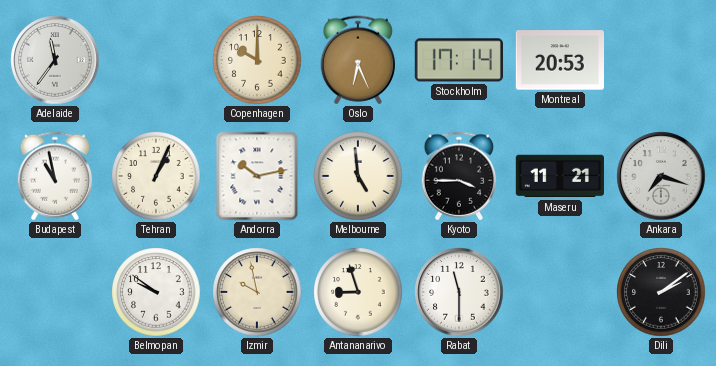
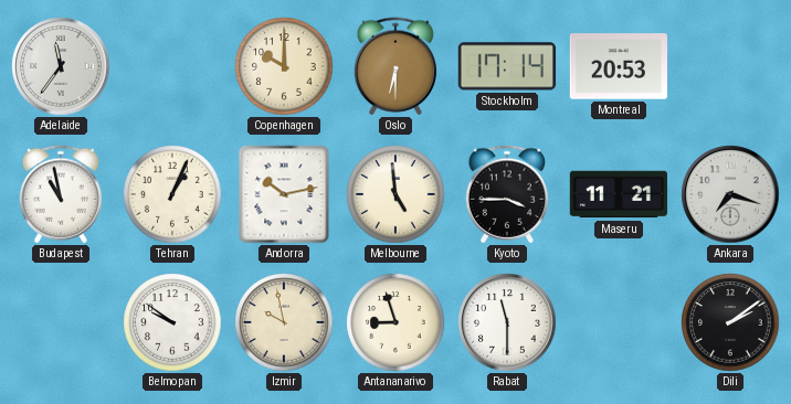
Oslo: 6:26 -> 6:30 (394, 66)
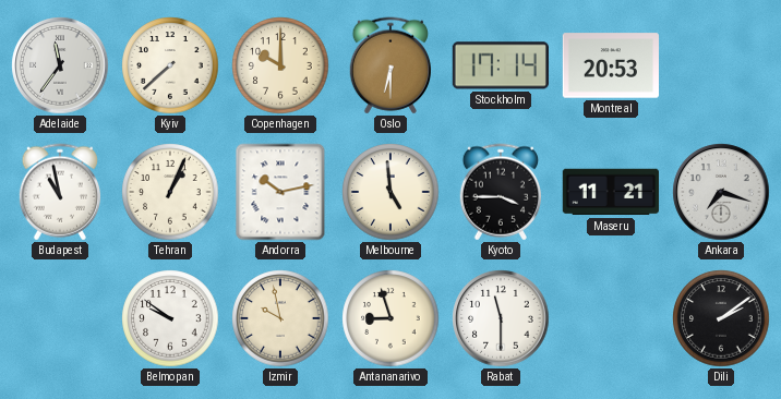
Kyiv: none -> 7:38 (170, 65)
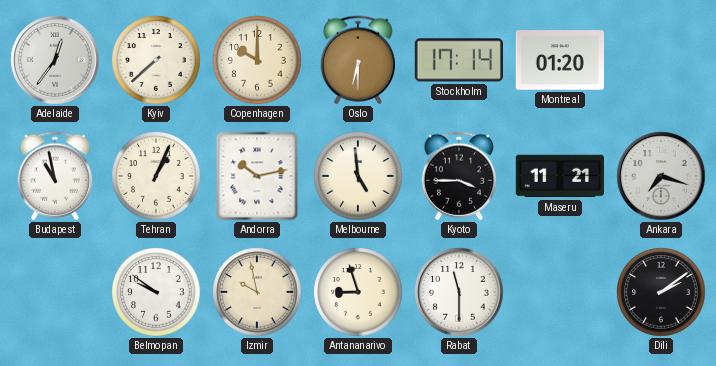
Adelaide: 11:36 -> 12:36 (55, 60)
Montreal: 20:53 -> 01:20 (559, 60)
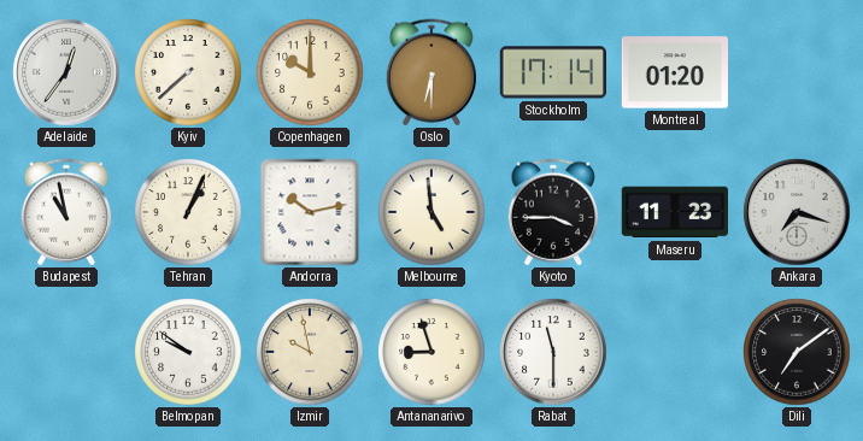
Maseru: 11:21 -> 11:23 (675, 212)
Dili: 2:09 -> 7:09 (797, 352)
